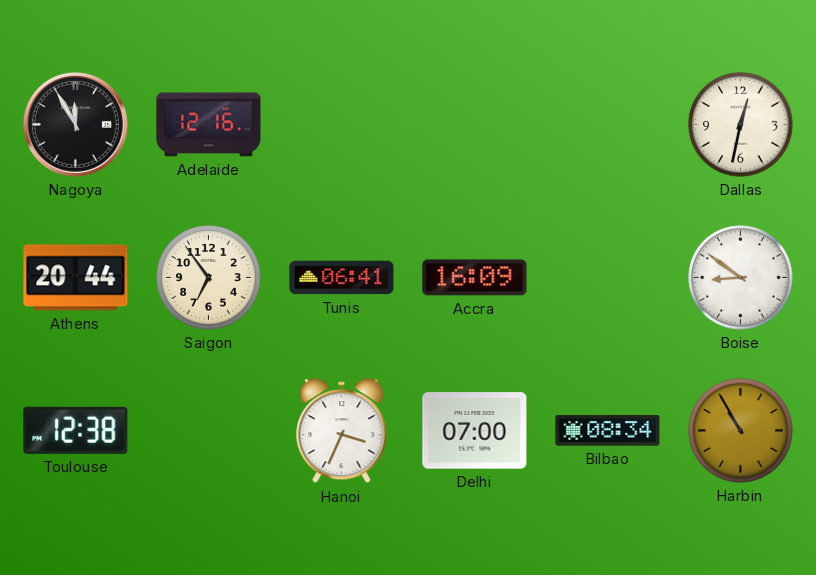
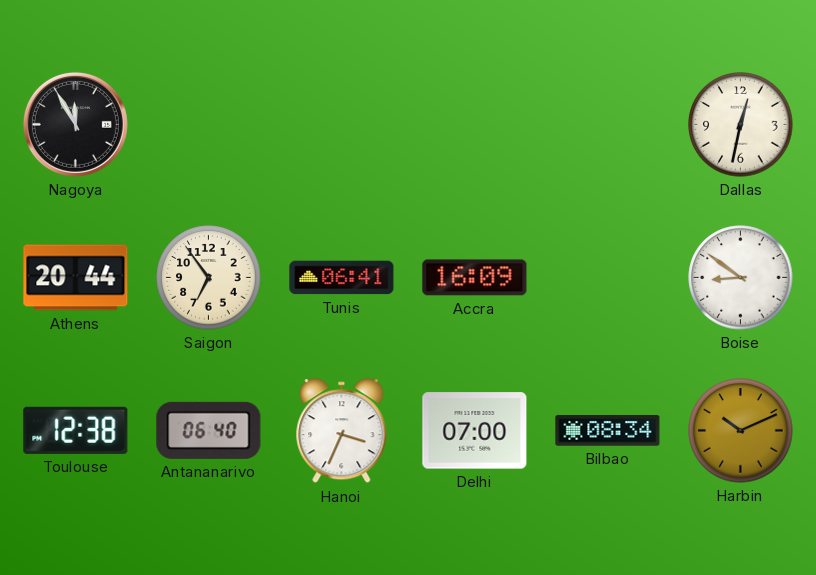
Adelaide: 12:16 -> none (209, 125)
Antananarivo: none -> 06:40 (209, 430)
Harbin: 10:55 -> 10:11 (741, 431)
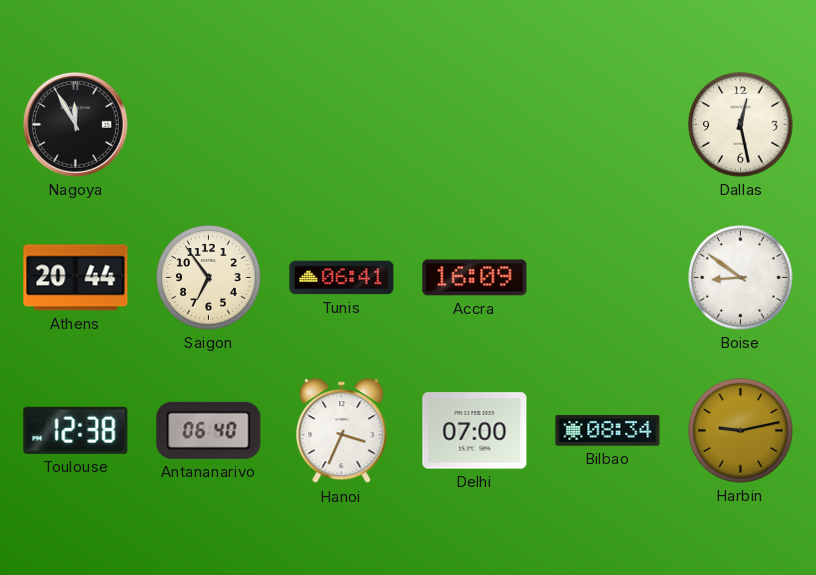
Dallas: 12:32 -> 12:28 (741, 125)
Harbin: 10:11 -> 9:13 (741, 431)
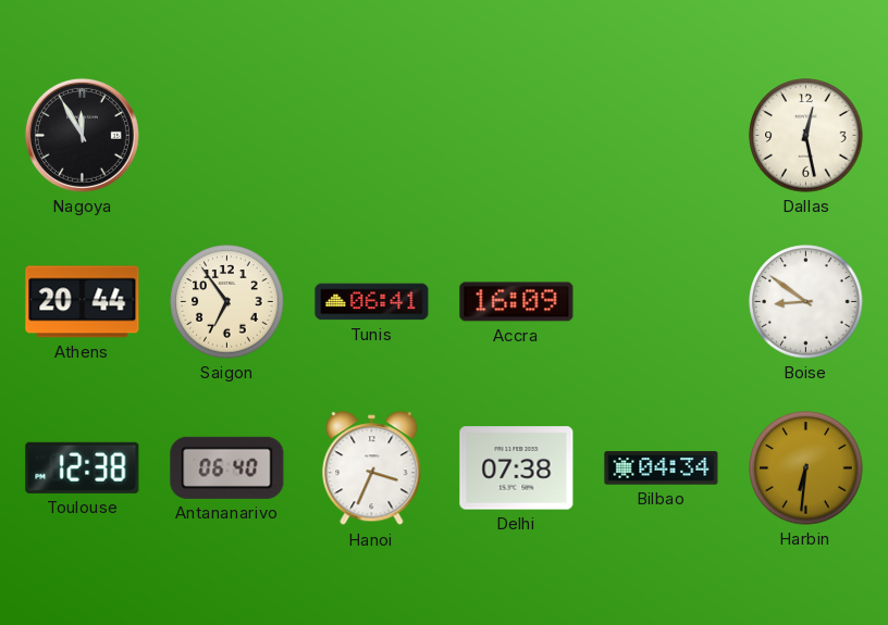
Delhi: 07:00 -> 07:38 (517, 468)
Bilbao: 08:34 -> 04:34 (662, 468)
Harbin: 9:13 -> 6:31 (806, 468)
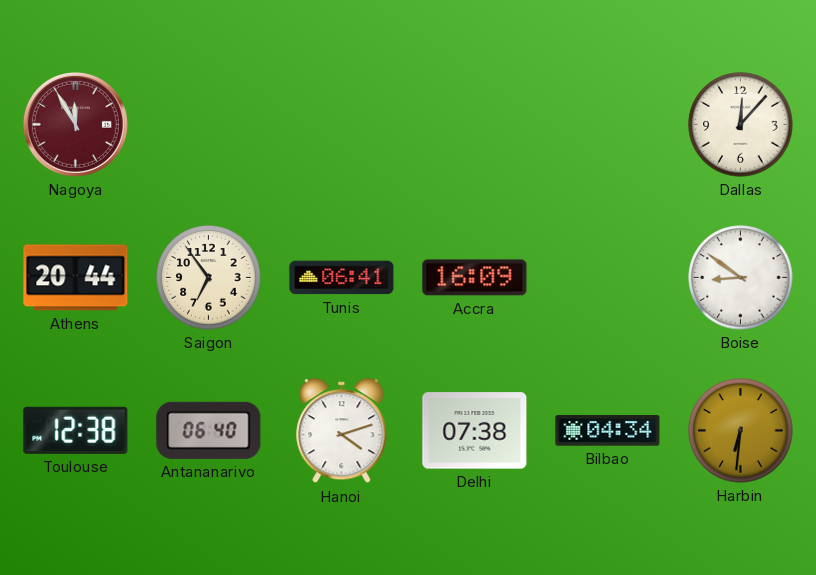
Nagoya dial: black -> burgundy (75, 124)
Dallas: 12:28 -> 12:07 (741, 125)
Hanoi: 3:34 -> 4:12 (342, 431)
